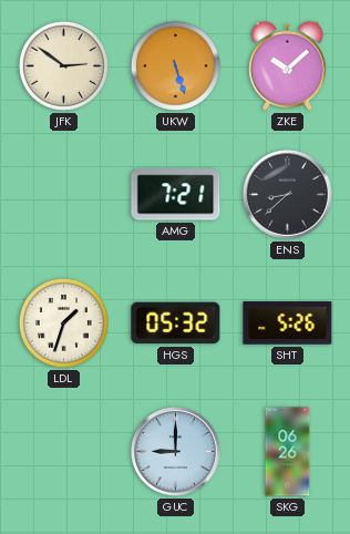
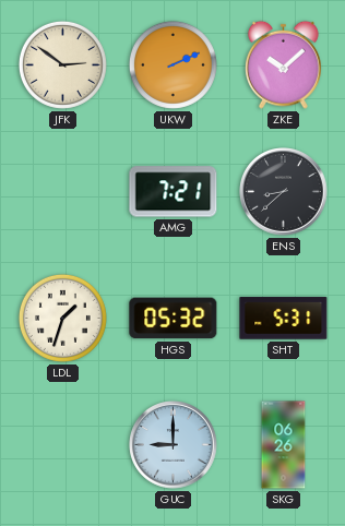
UKW: 5:27 -> 2:11 (172, 64)
SHT: 5:26 -> 5:31 (284, 319)
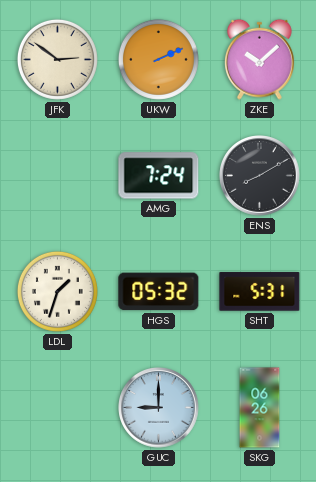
AMG: 7:21 -> 7:24 (159, 176)
ENS: 8:38 -> 8:10 (260, 176)
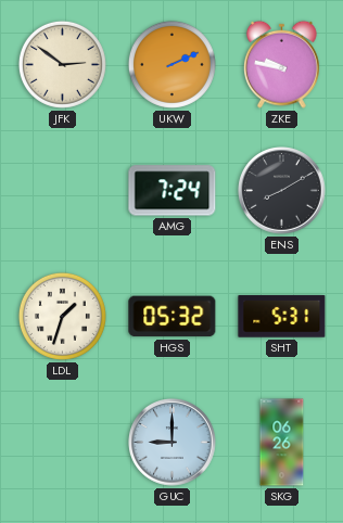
ZKE: 10:08 -> 9:47 (282, 64)
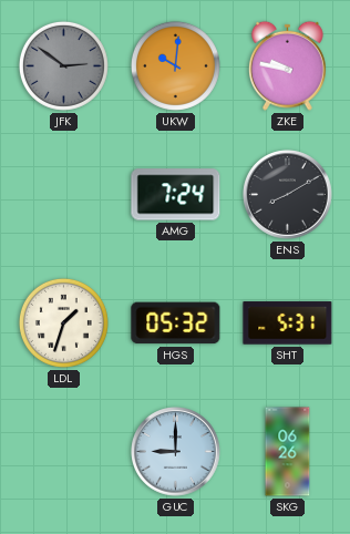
JFK dial: cream -> grey (63, 65)
UKW: 2:11 -> 10:01 (175, 65)
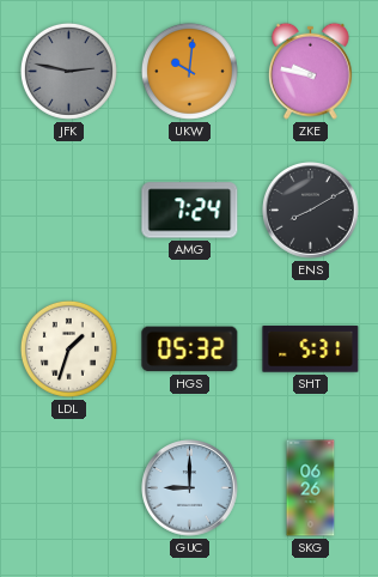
JFK: 2:51 -> 2:47 (68, 71)
